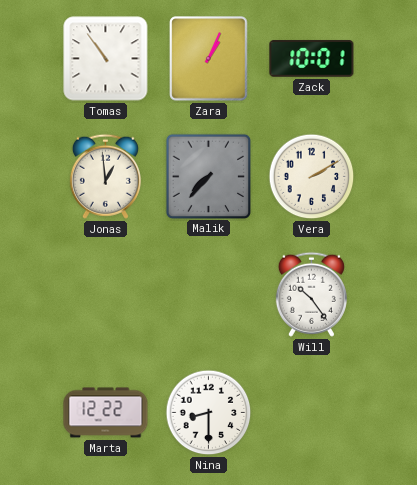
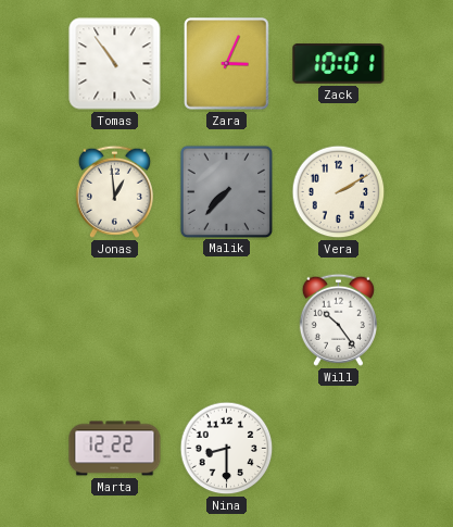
Zara: 1:04 -> 3:04 (227, 64)
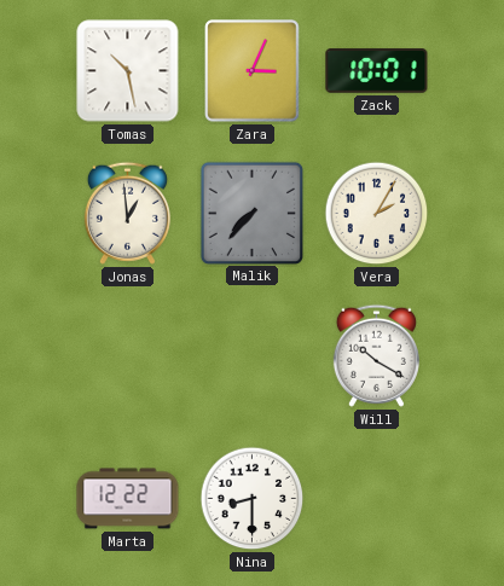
Tomas: 10:54 -> 10:28 (128, 71)
Vera: 2:10 -> 2:05 (377, 214)
Will: 10:24 -> 10:20 (376, 355)
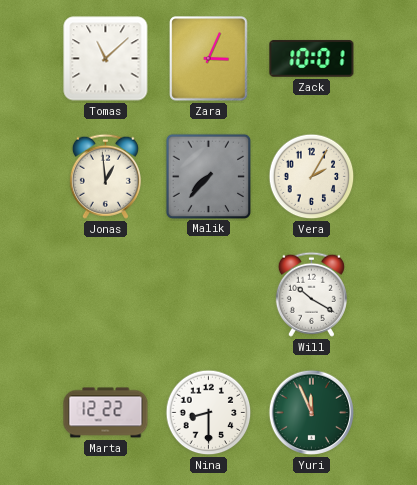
Tomas: 10:28 -> 11:08 (106, 59)
Yuri: none -> 11:56 (312, 413)
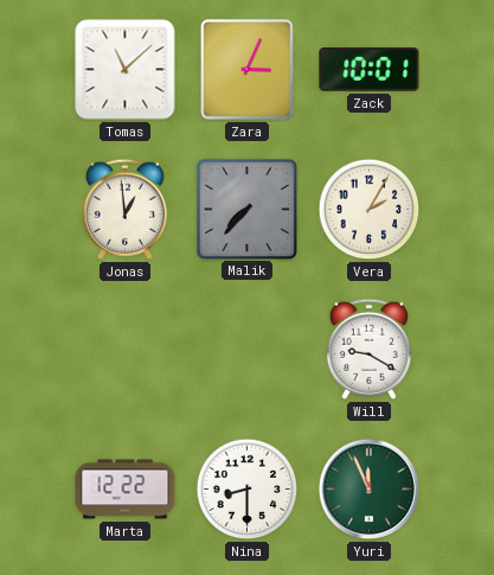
Will: 10:20 -> 9:20 (368, 349)
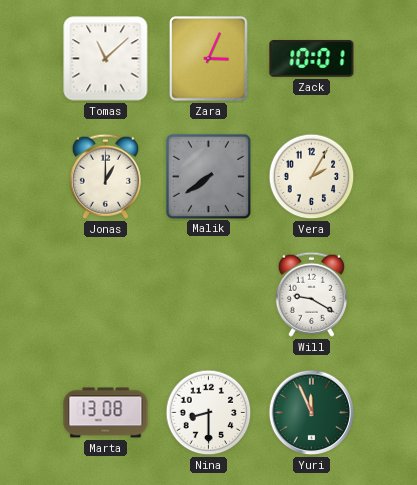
Jonas: 12:59 -> 1:00 (105, 176)
Malik: 7:37 -> 7:39 (208, 176)
Marta: 12:22 -> 13:08 (106, 413)
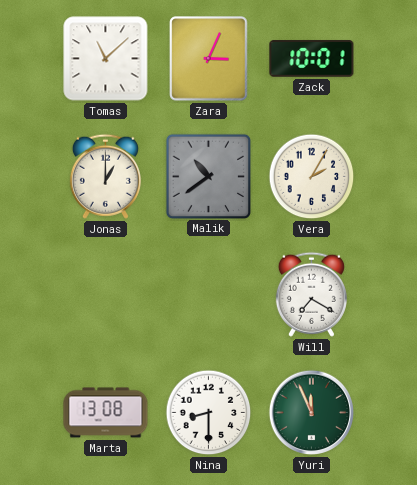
Malik: 7:39 -> 10:39 (208, 176)
Will: 9:20 -> 7:20 (311, 294)
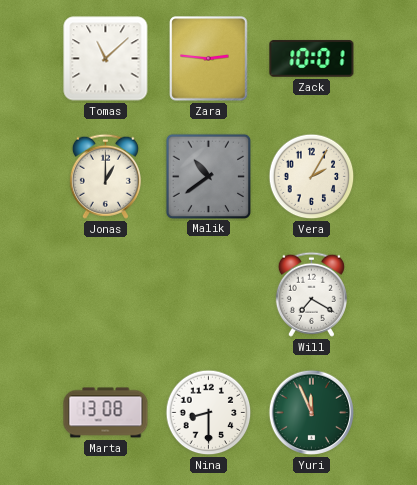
Zara: 3:04 -> 2:46 (209, 59)
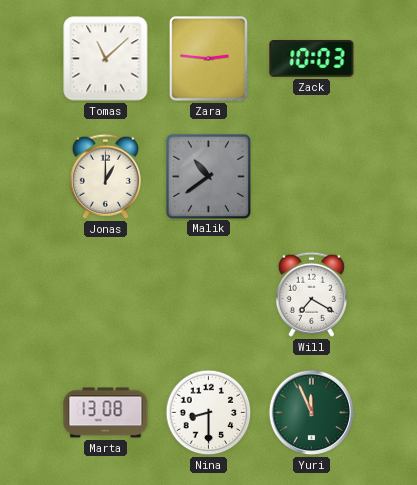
Zack: 10:01 -> 10:03 (312, 59)
Vera: 2:05 -> none (312, 177)
